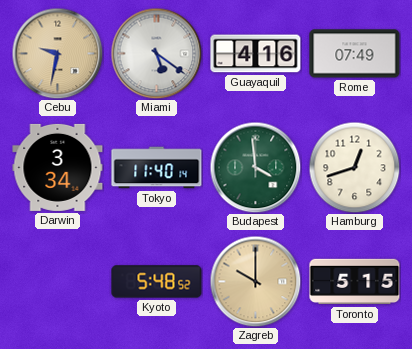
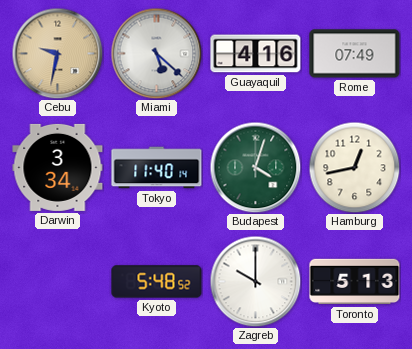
Miami: 5:21 -> 5:22 (156, 53)
Budapest: 3:59 -> 4:03 (255, 167)
Hamburg: 12:42 -> 12:43 (354, 167)
Zagreb dial: champagne -> white (255, 281)
Toronto: 5:15 -> 5:13 (355, 282)
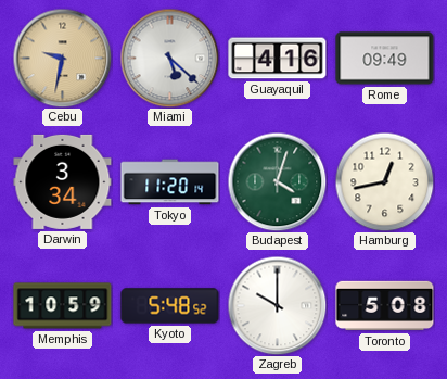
Rome: 07:49 -> 09:49 (385, 59)
Tokyo: 11:40 -> 11:20 (170, 182)
Memphis: none -> 10:59 (63, 306)
Toronto: 5:13 -> 5:08 (385, 306)
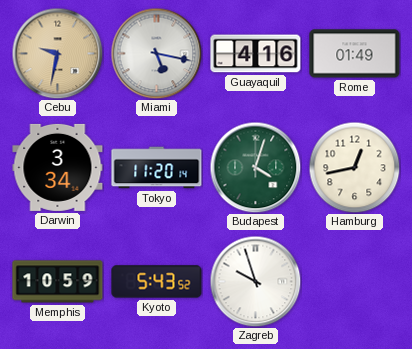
Miami: 5:22 -> 5:17 (156, 53)
Rome: 09:49 -> 01:49 (355, 54)
Kyoto: 5:48 -> 5:43 (157, 282)
Zagreb: 10:00 -> 9:57 (255, 281)
Toronto: 5:08 -> none (385, 306)
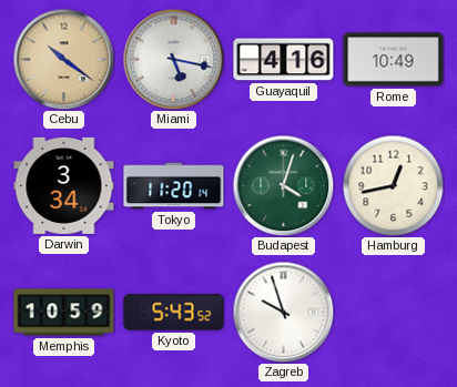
Cebu: 9:32 -> 10:21 (63, 59)
Rome: 01:49 -> 10:49 (394, 60)
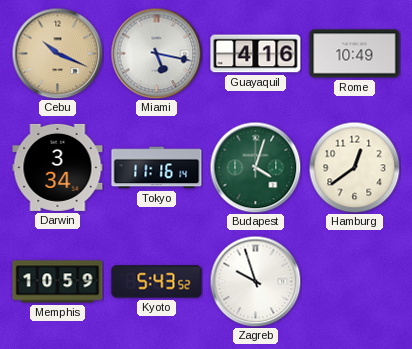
Cebu: 10:21 -> 10:19 (57, 53)
Tokyo: 11:20 -> 11:16 (157, 168)
Hamburg: 12:43 -> 12:39 (354, 167)
